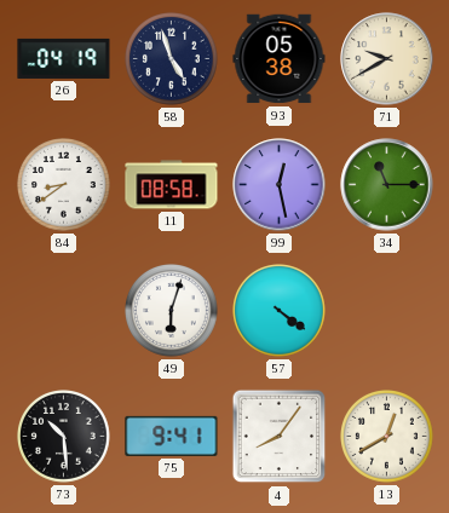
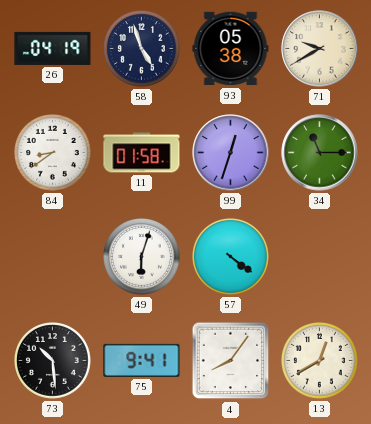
11: 08:58 -> 01:58 (142, 153)
99: 12:28 -> 12:33 (231, 153)
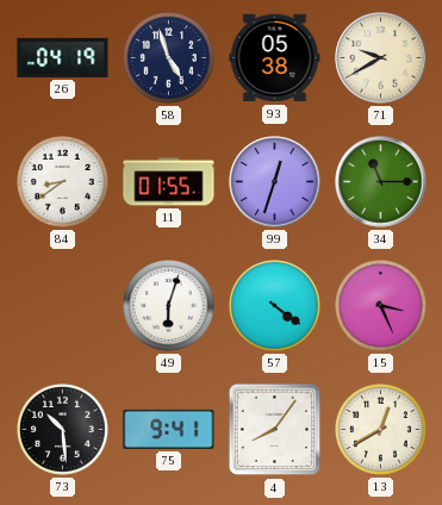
11: 01:58 -> 01:55 (169, 182)
15: none -> 3:26 (381, 306)
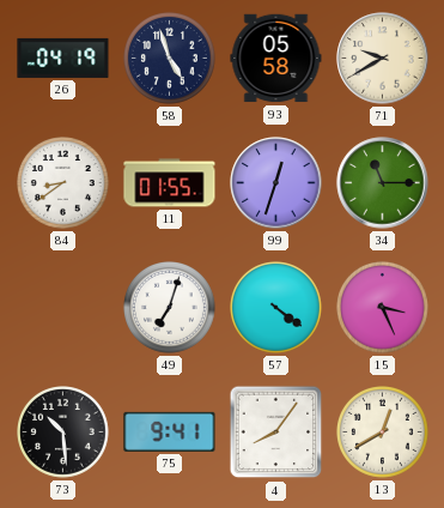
93: 05:38 -> 05:58 (276, 59)
49: 6:03 -> 7:03 (170, 308)
